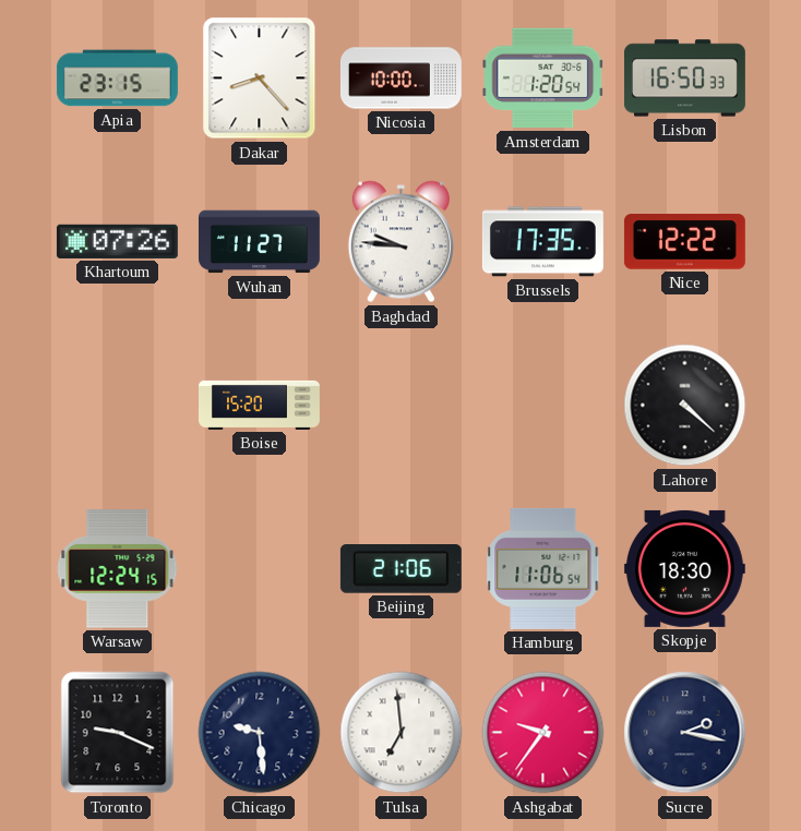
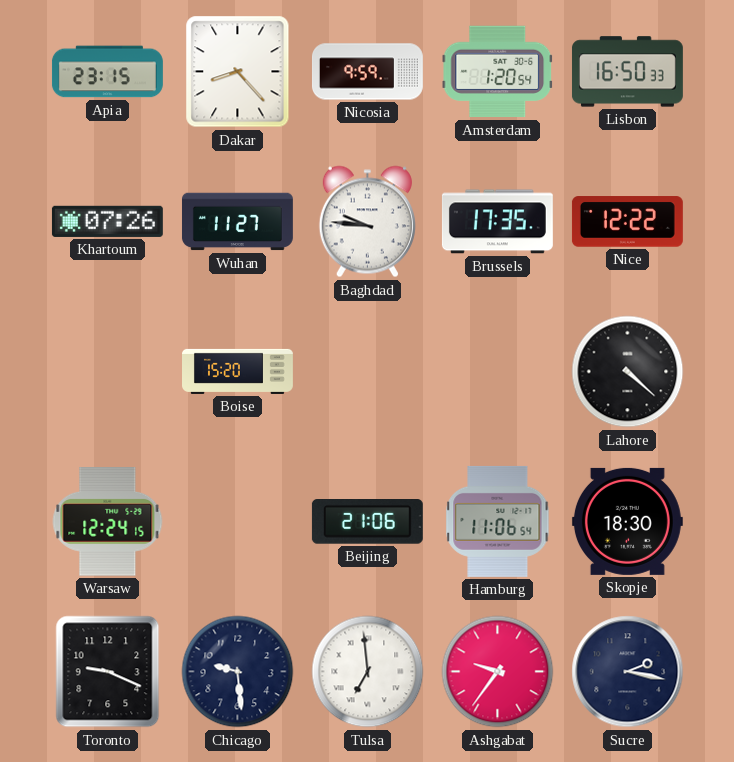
Nicosia: 10:00 -> 9:59 (367, 72)
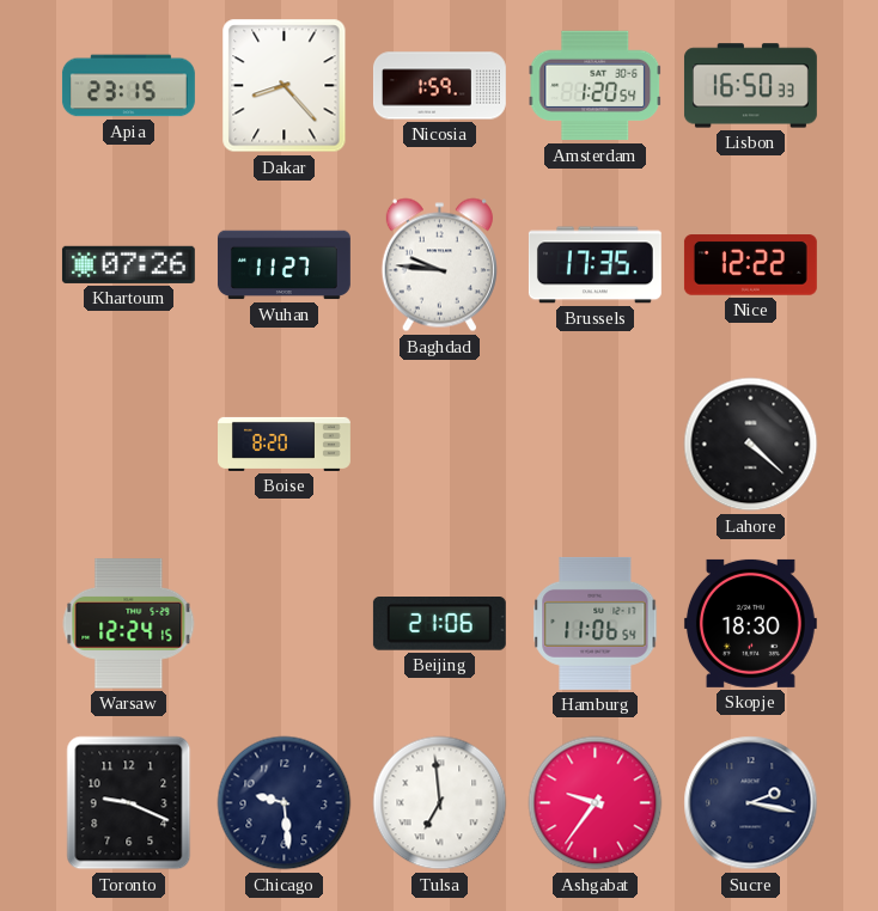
Nicosia: 9:59 -> 1:59 (439, 86)
Boise: 15:20 -> 8:20 (285, 444)
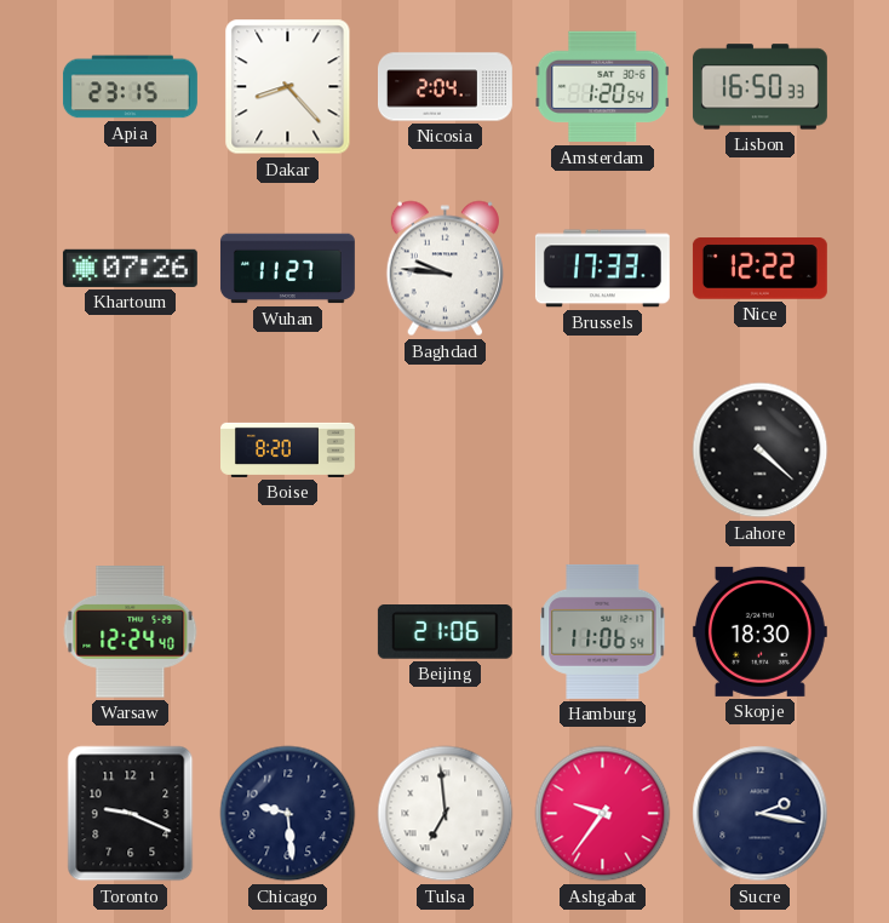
Nicosia: 1:59 -> 2:04 (444, 87)
Brussels: 17:35 -> 17:33 (602, 269)
Warsaw: 12:24:15 -> 12:24:40 (131, 632)
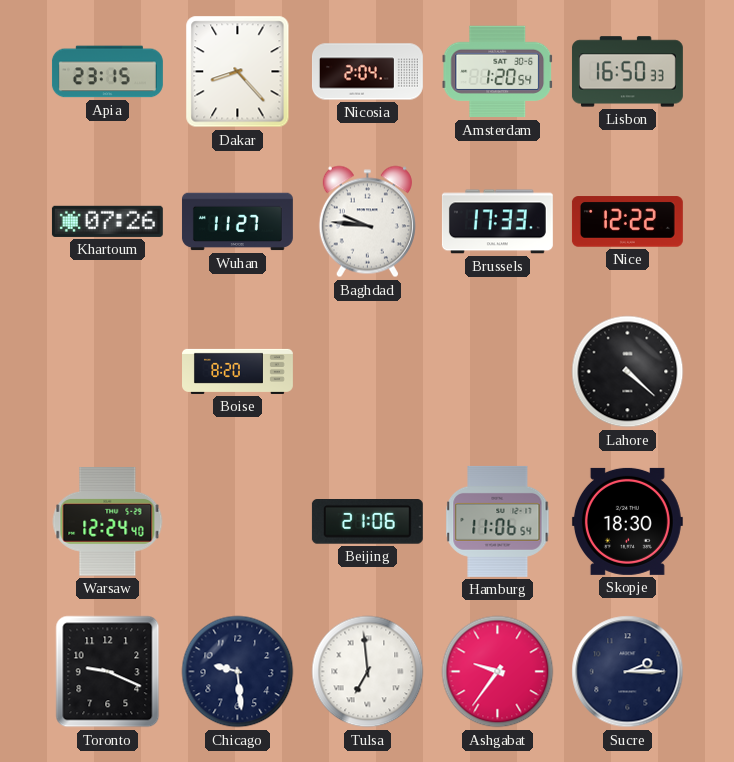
Sucre: 2:17 -> 2:15 (628, 672)
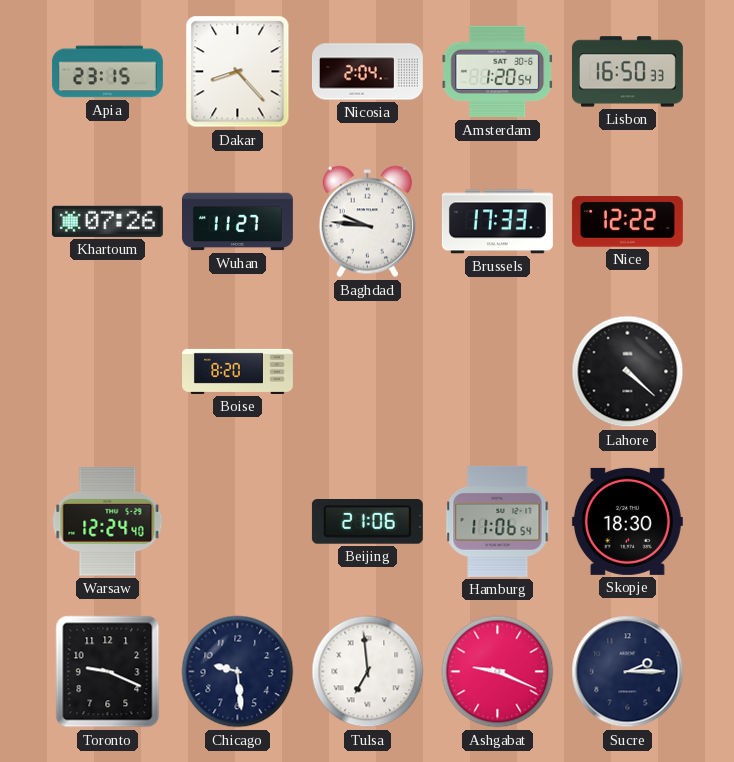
Ashgabat: 9:36 -> 9:19 (498, 672)
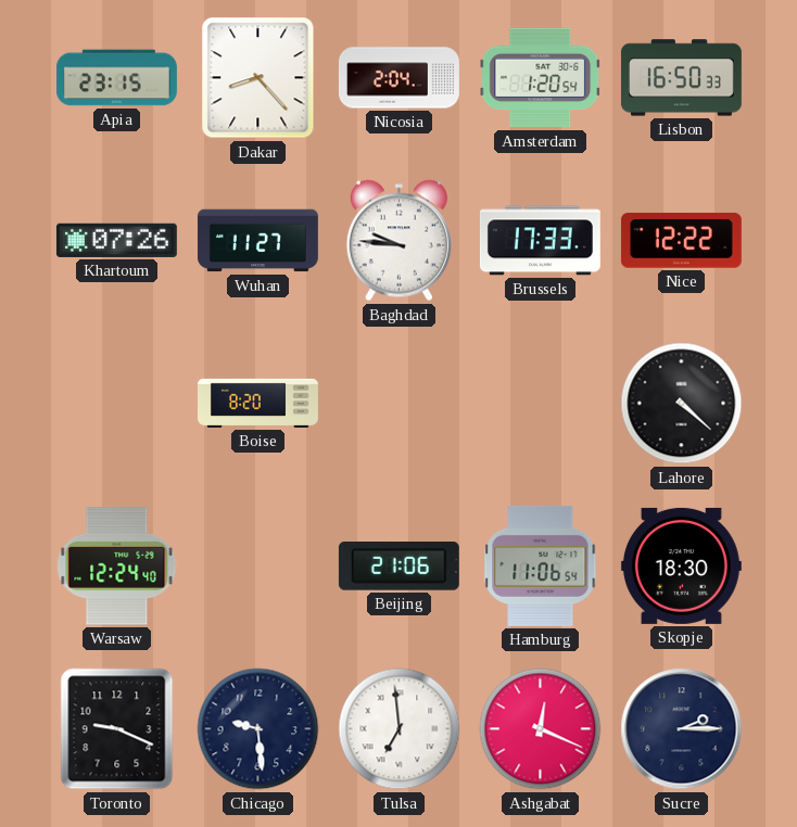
Ashgabat: 9:19 -> 12:19 (541, 729)
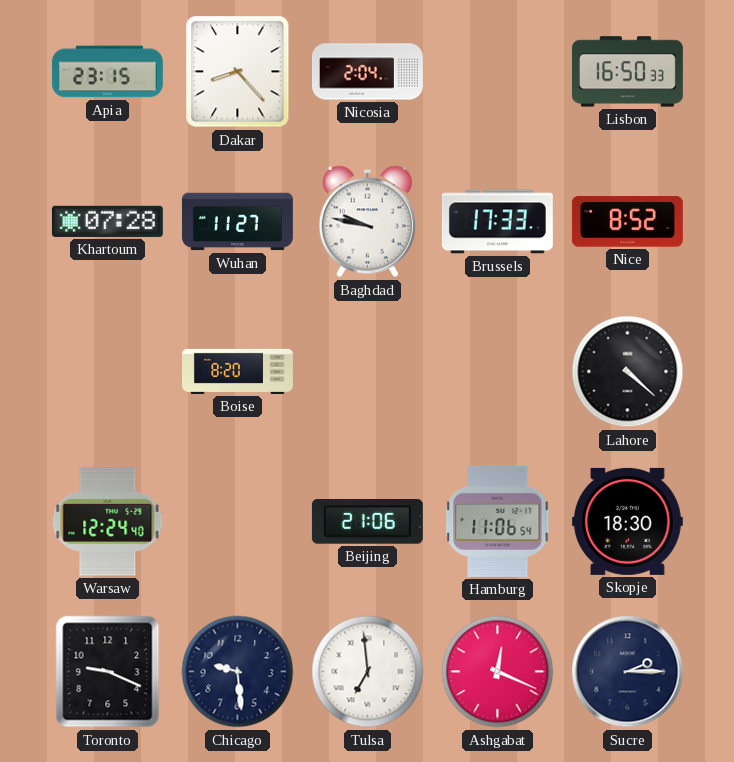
Amsterdam: 1:20 -> none (541, 78)
Khartoum: 07:26 -> 07:28 (107, 221)
Baghdad: 9:46 -> 9:47 (367, 222)
Nice: 12:22 -> 8:52 (627, 222)
